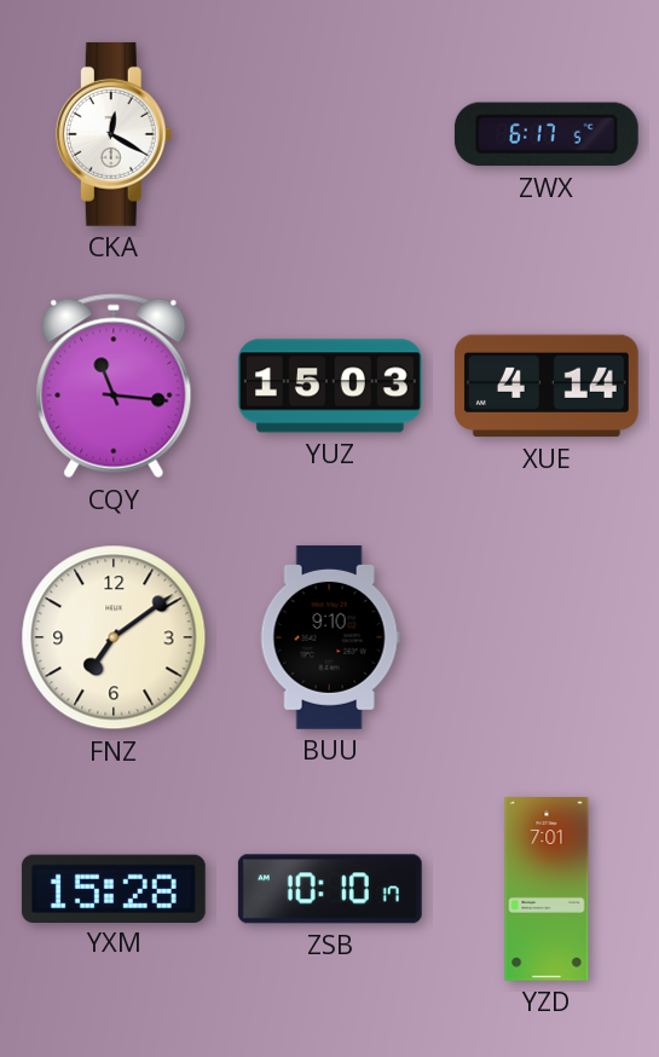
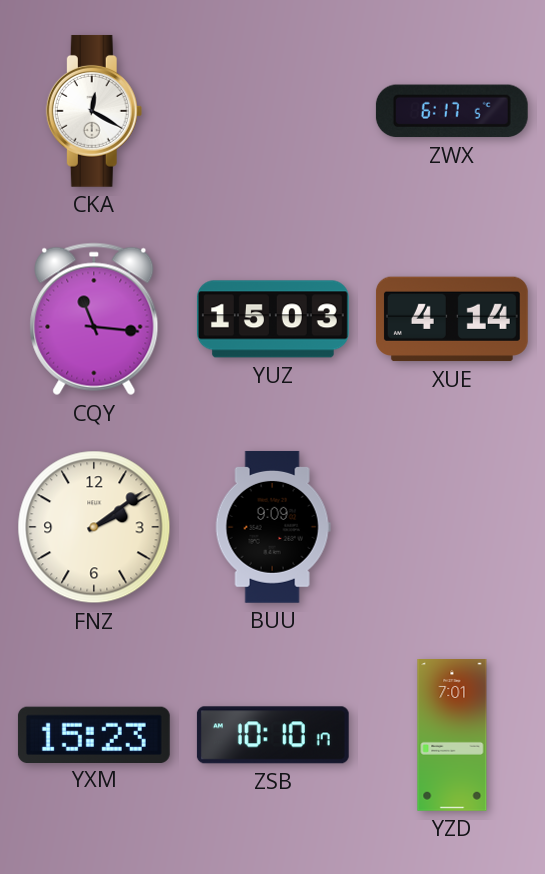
FNZ: 7:09 -> 2:09 (94, 527)
BUU: 9:10 -> 9:09 (273, 527)
YXM: 15:28 -> 15:23 (94, 734)
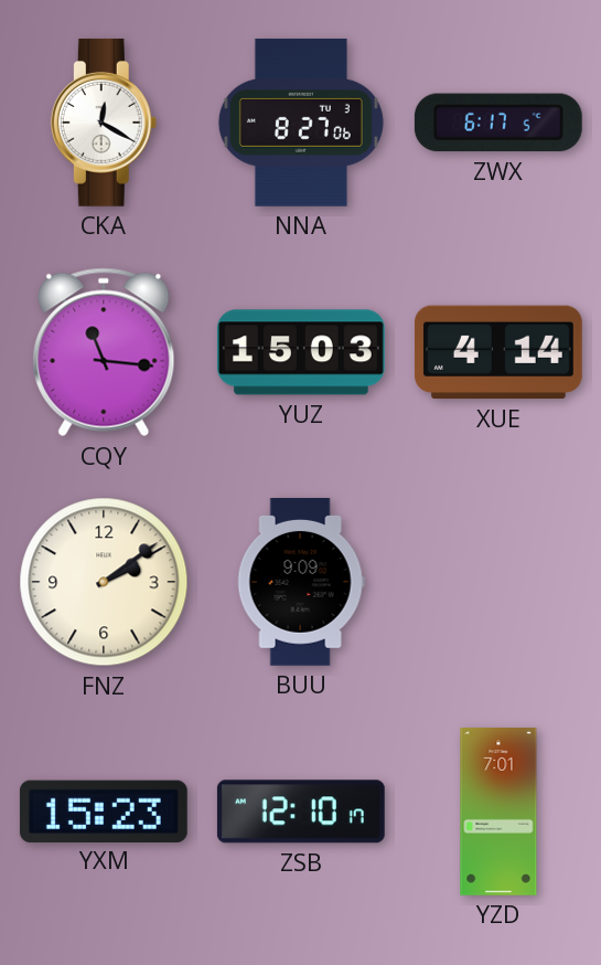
NNA: none -> 8:27 (301, 123)
ZSB: 10:10 -> 12:10 (301, 812)
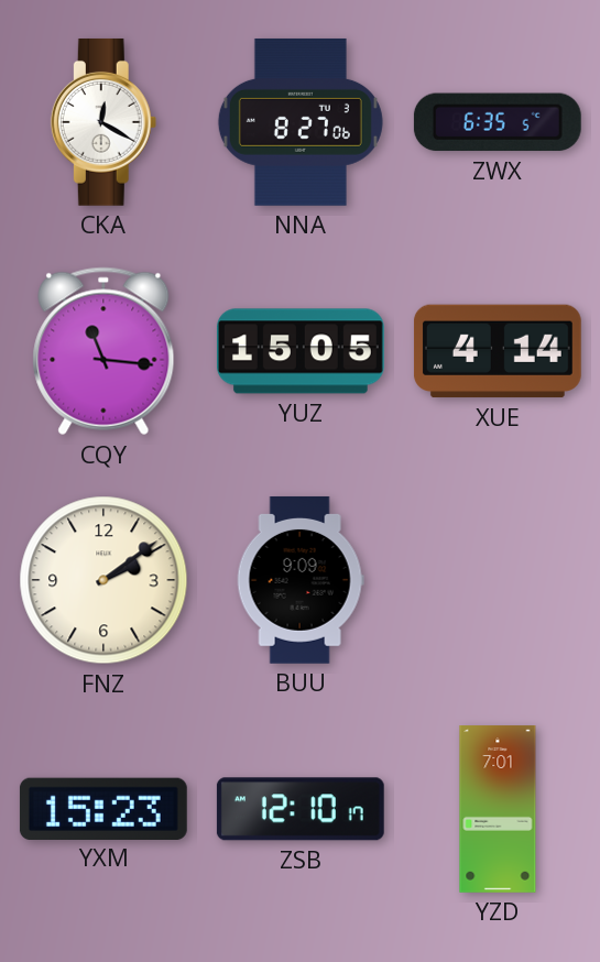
ZWX: 6:17 -> 6:35 (498, 122)
YUZ: 15:03 -> 15:05 (301, 351)
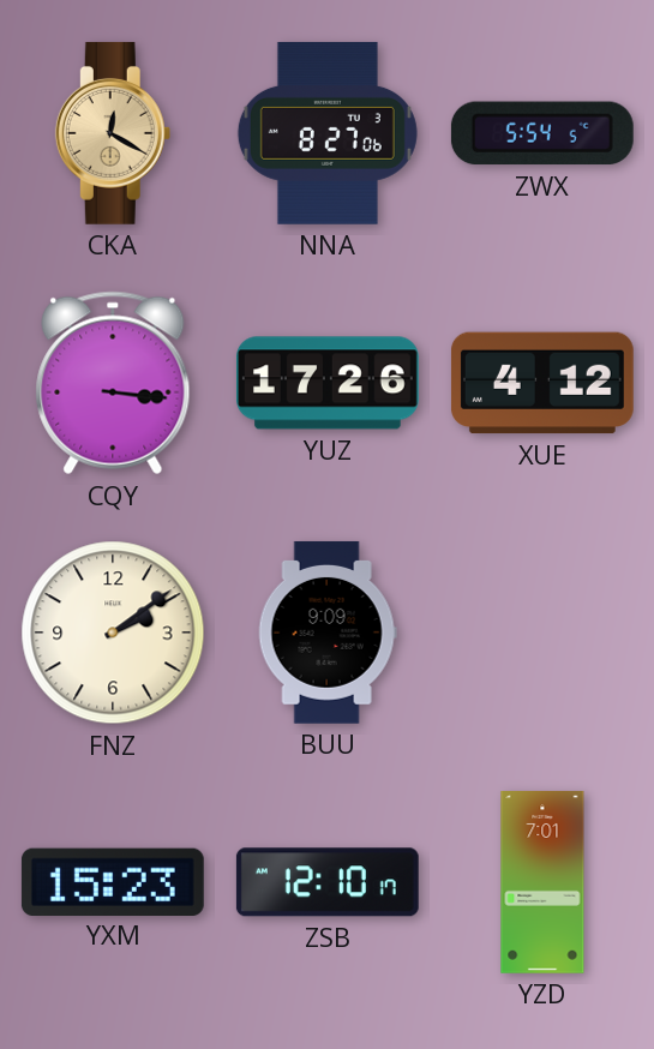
CKA dial: white -> champagne (113, 133)
ZWX: 6:35 -> 5:54 (542, 133)
CQY: 11:16 -> 3:16 (113, 383)
YUZ: 15:05 -> 17:26 (328, 383)
XUE: 4:14 -> 4:12 (542, 383)
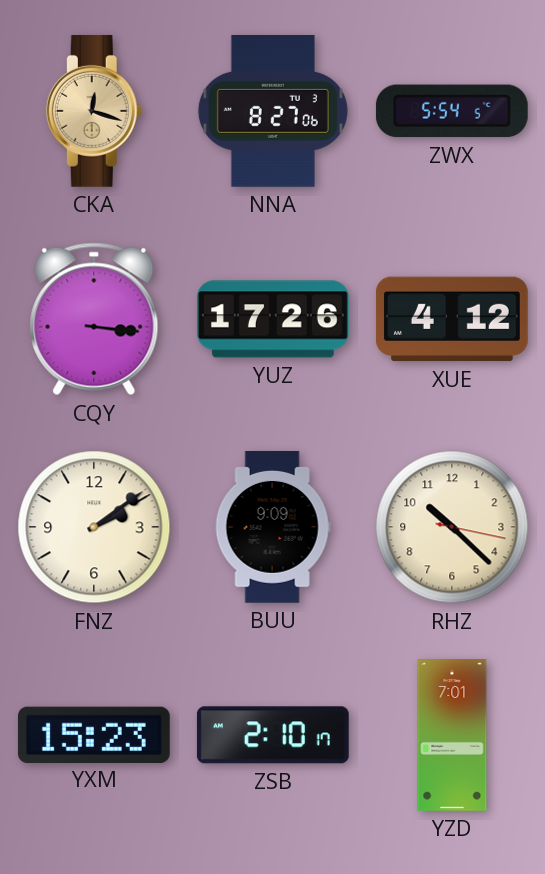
CKA: 12:20 -> 12:18 (94, 111)
RHZ: none -> 10:22 (452, 527)
ZSB: 12:10 -> 2:10 (273, 735)
